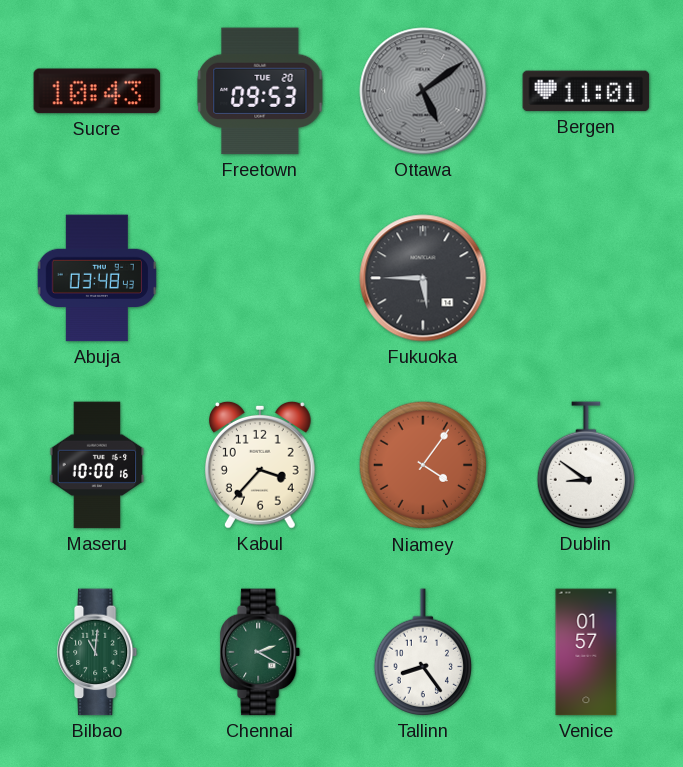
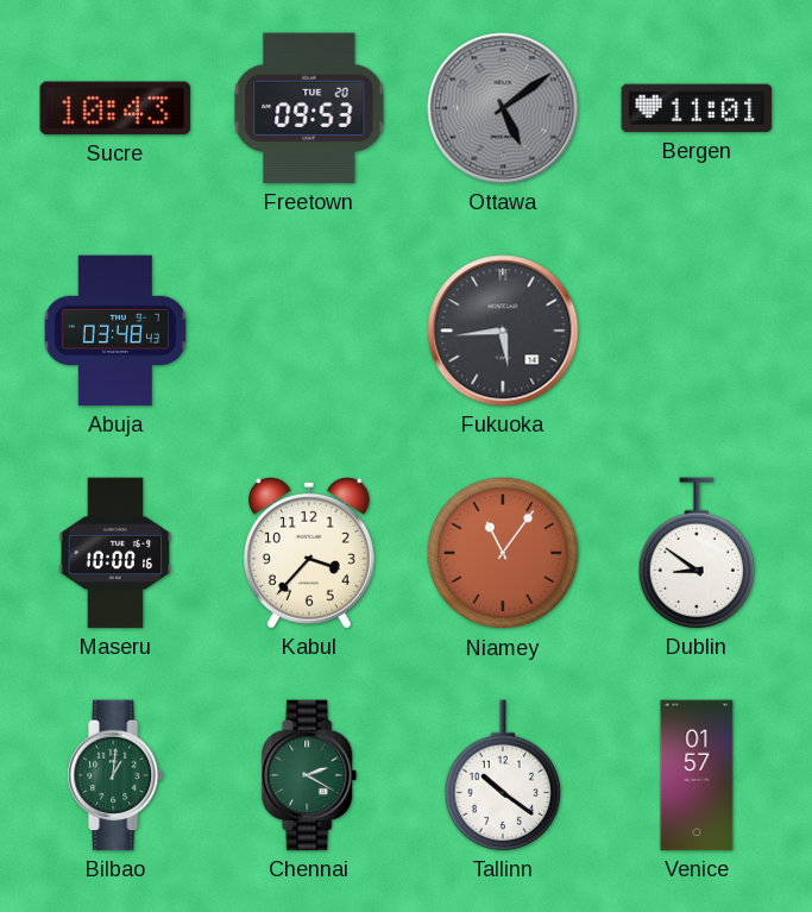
Fukuoka: 5:45 -> 5:44 (503, 331)
Niamey: 4:06 -> 11:06 (503, 553)
Bilbao: 11:01 -> 1:01 (117, 775)
Tallinn: 8:24 -> 10:21 (502, 775)
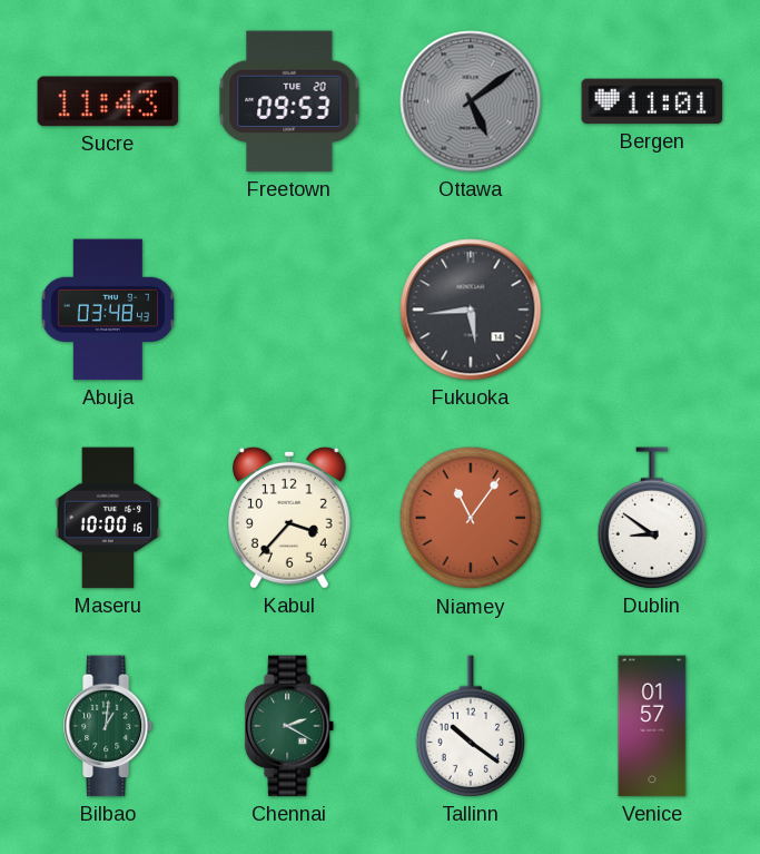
Sucre: 10:43 -> 11:43 (108, 101)
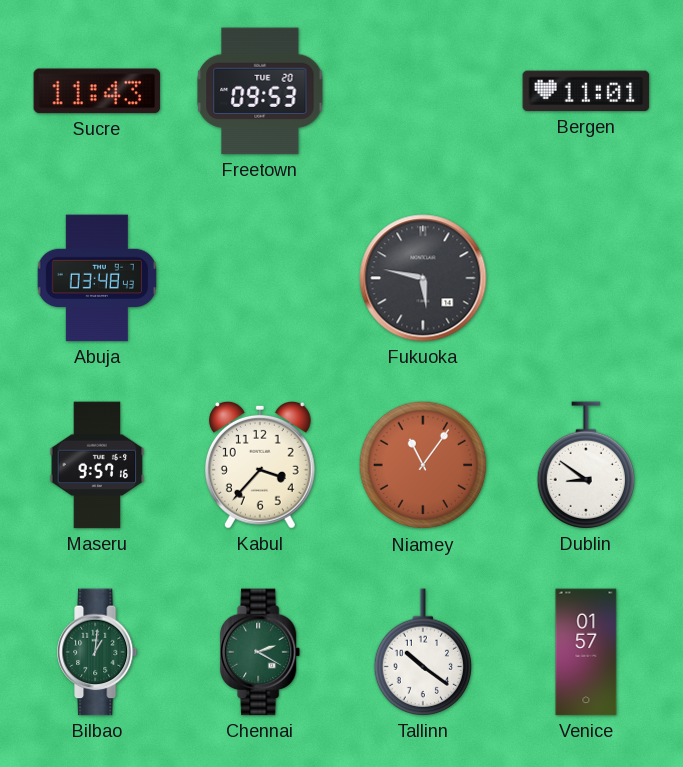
Ottawa: 5:09 -> none (471, 101)
Fukuoka: 5:44 -> 5:47 (423, 278)
Maseru: 10:00 -> 9:57 (97, 465)
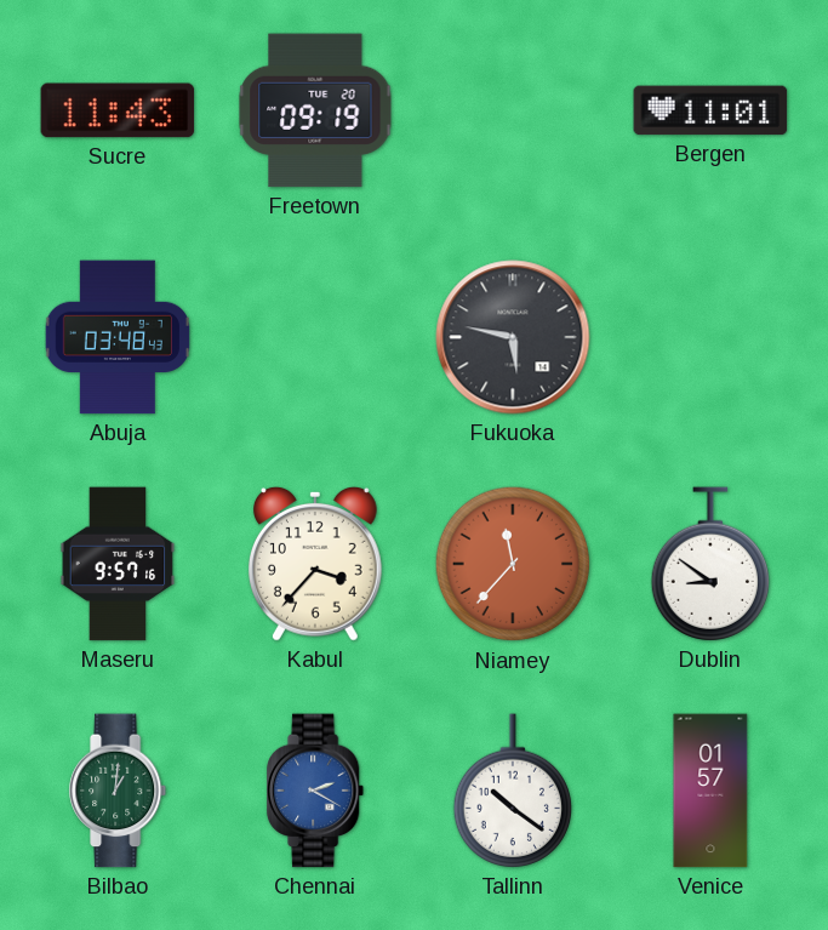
Freetown: 09:53 -> 09:19 (315, 110)
Niamey: 11:06 -> 11:37 (513, 564)
Chennai dial: green -> blue (316, 791)
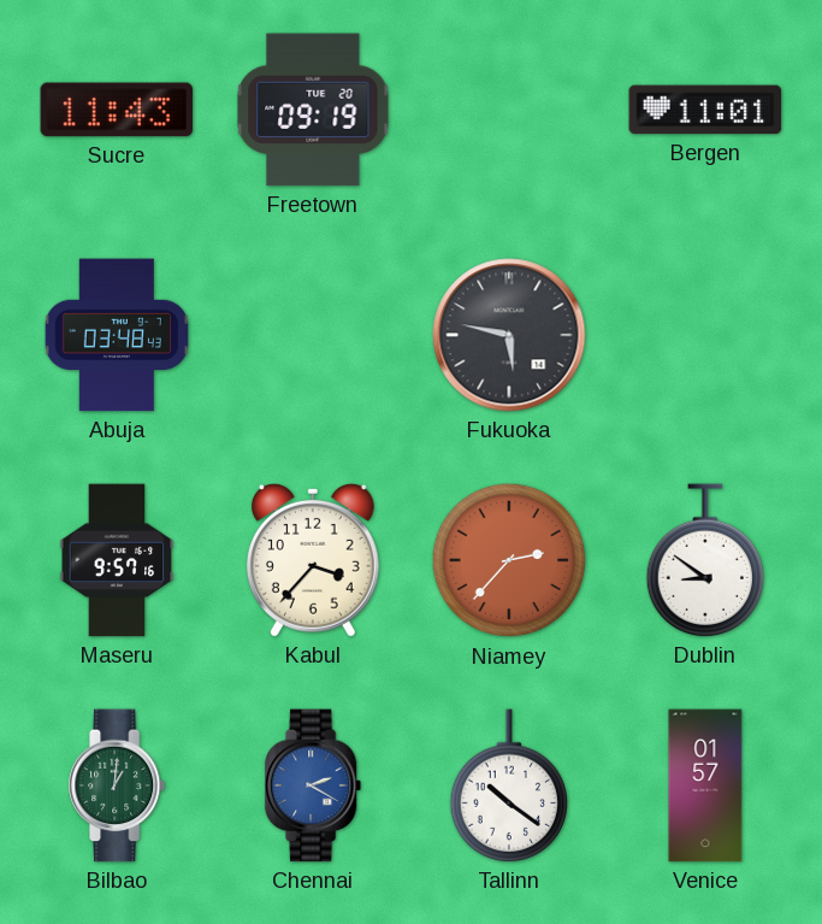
Niamey: 11:37 -> 2:37 (509, 560)
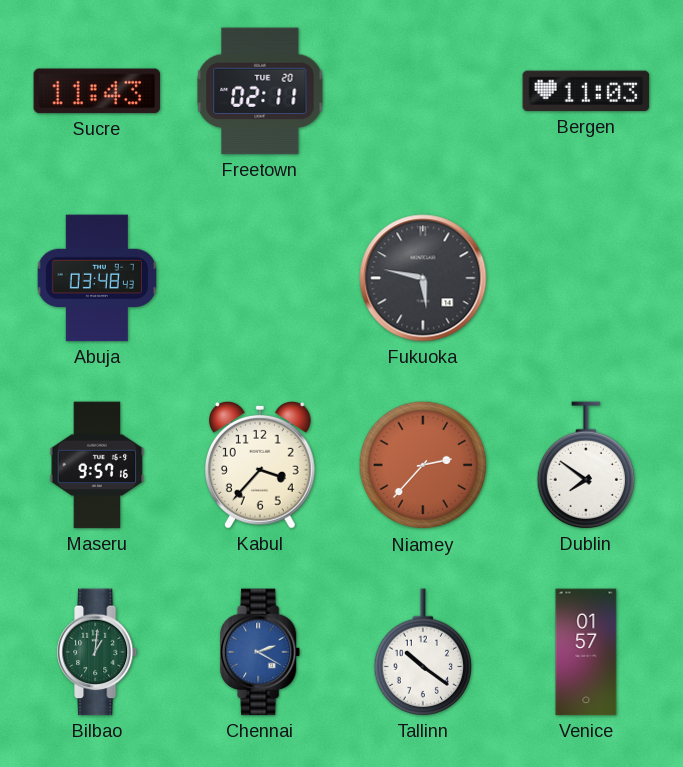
Freetown: 09:19 -> 02:11 (260, 91)
Bergen: 11:01 -> 11:03 (586, 91)
Dublin: 8:51 -> 7:51 (585, 465)
